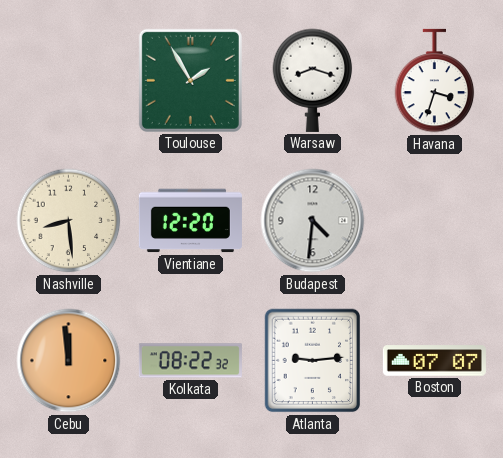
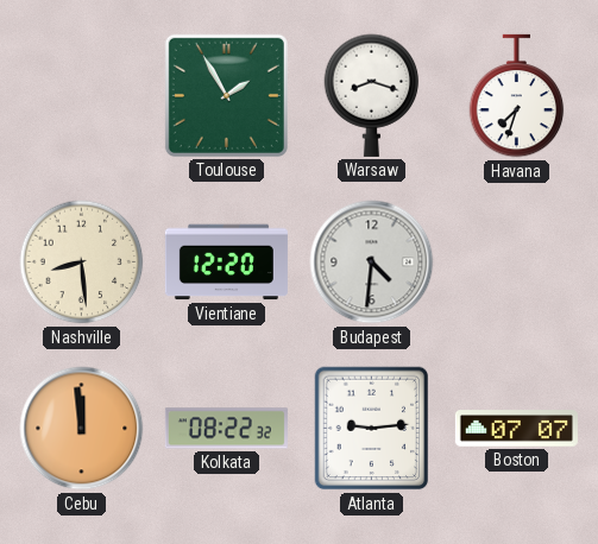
Havana: 3:33 -> 7:33 (517, 96)
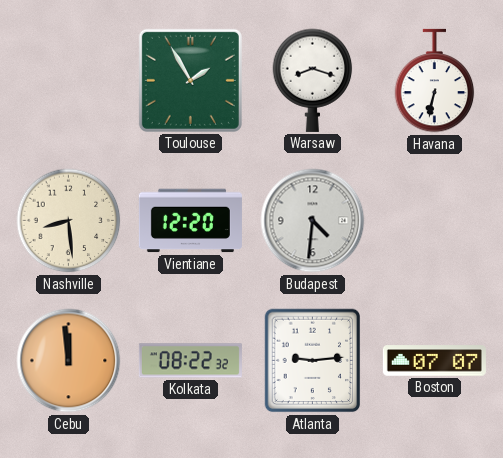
Havana: 7:33 -> 6:32 (435, 81)
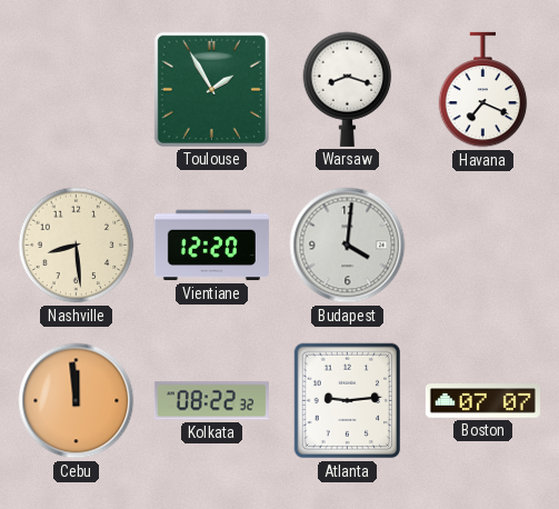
Havana: 6:32 -> 7:19 (483, 90)
Budapest: 4:31 -> 4:01 (348, 246)
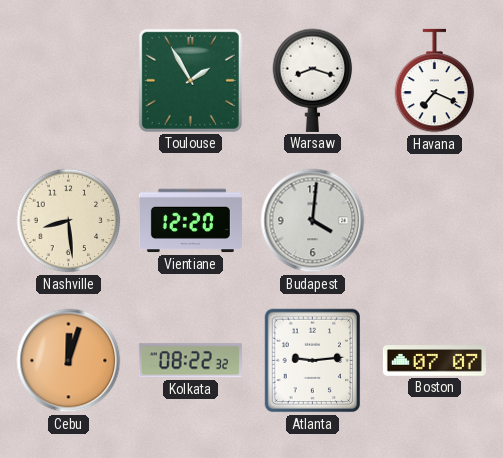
Cebu: 11:59 -> 12:03 (69, 361)
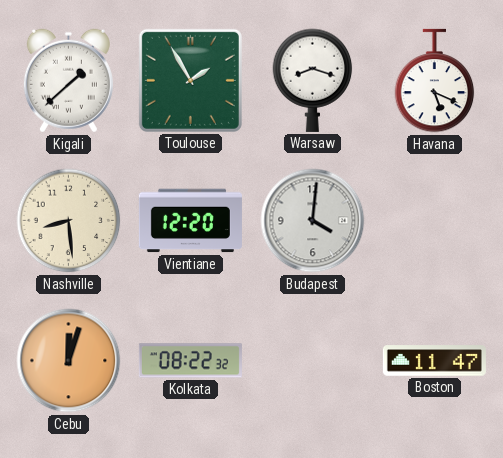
Kigali: none -> 1:38 (68, 81)
Havana: 7:19 -> 5:19 (435, 81)
Atlanta: 9:14 -> none (313, 361)
Boston: 07:07 -> 11:47 (434, 361)
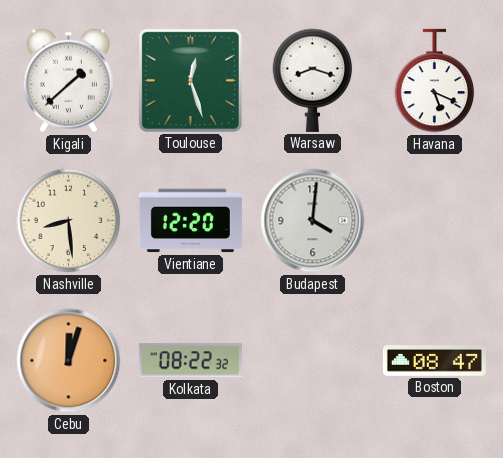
Toulouse: 1:55 -> 12:27 (190, 80)
Boston: 11:47 -> 08:47 (434, 361)
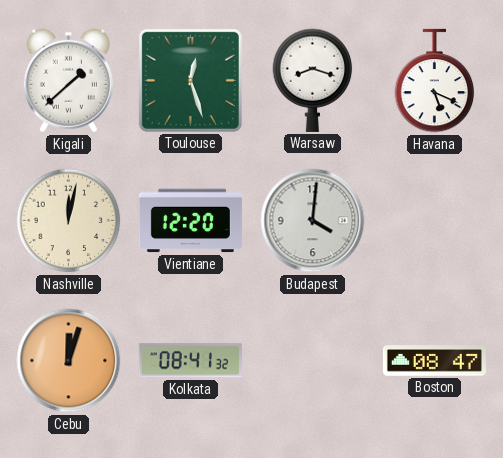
Nashville: 8:29 -> 12:02 (69, 221)
Kolkata: 08:22 -> 08:41 (190, 361)
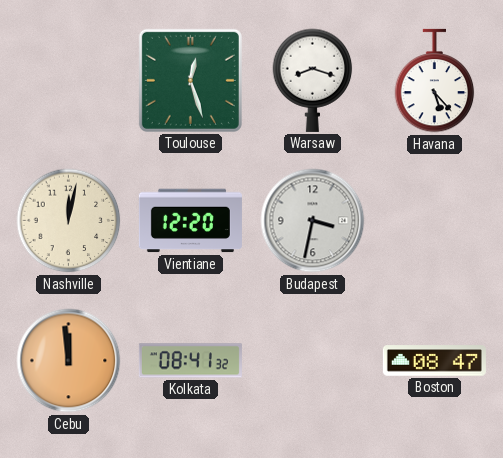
Kigali: 1:38 -> none (68, 81)
Havana: 5:19 -> 5:23 (435, 81)
Budapest: 4:01 -> 3:32 (313, 221)
Cebu: 12:03 -> 11:59 (69, 361)
